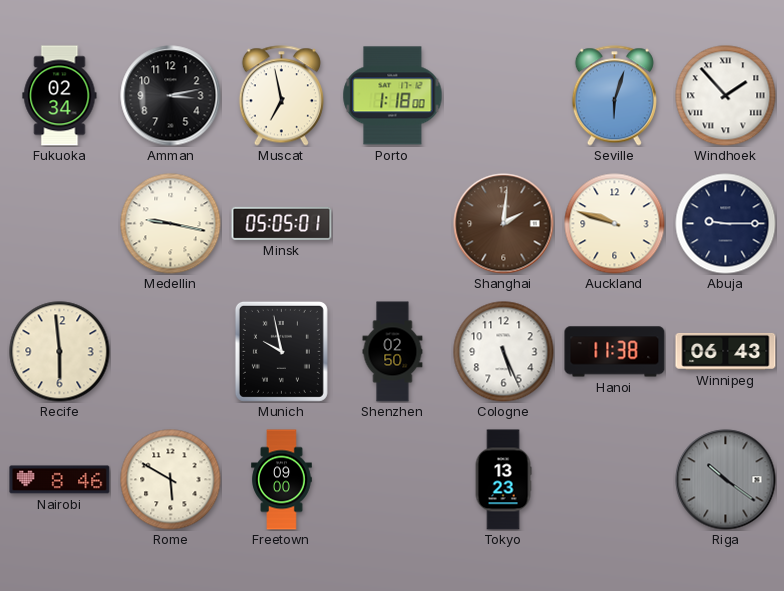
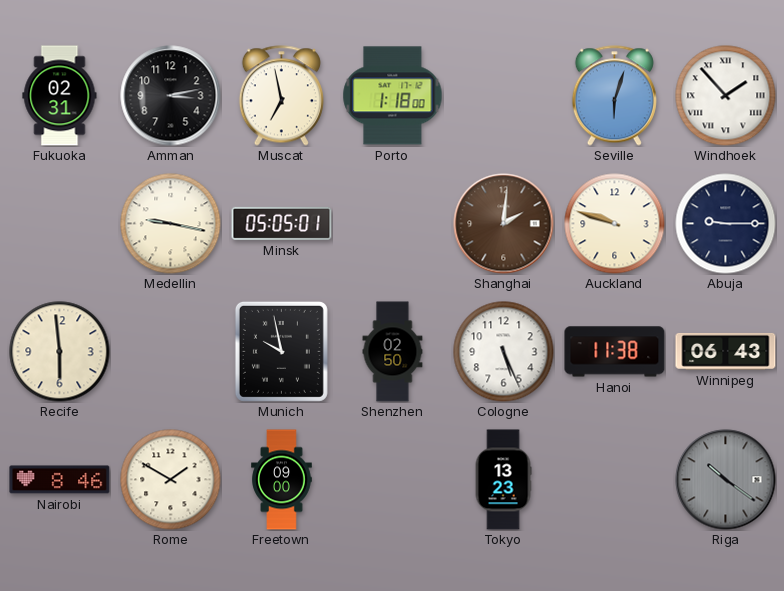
Fukuoka: 02:34 -> 02:31 (60, 96)
Rome: 5:50 -> 1:50 (171, 480)
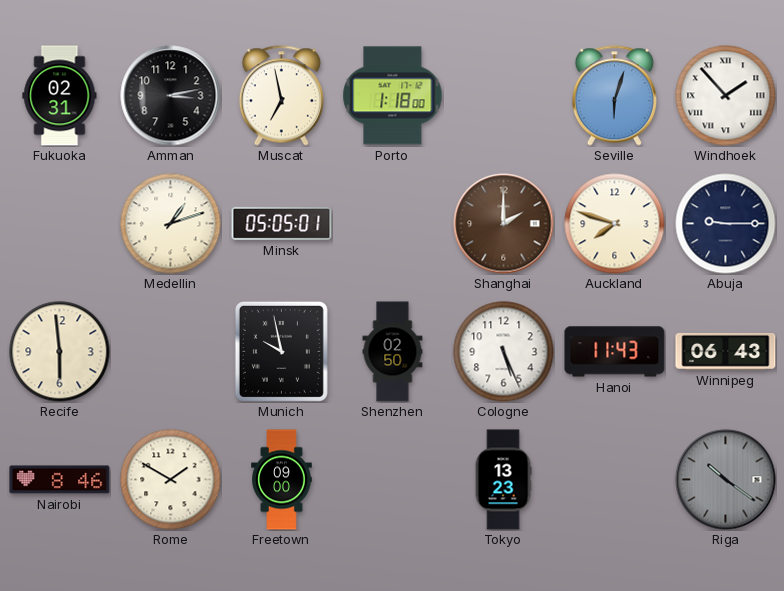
Medellin: 9:17 -> 1:12 (171, 224)
Shanghai: 2:01 -> 2:00 (504, 224)
Auckland: 9:48 -> 7:48 (615, 224)
Hanoi: 11:38 -> 11:43 (615, 352)
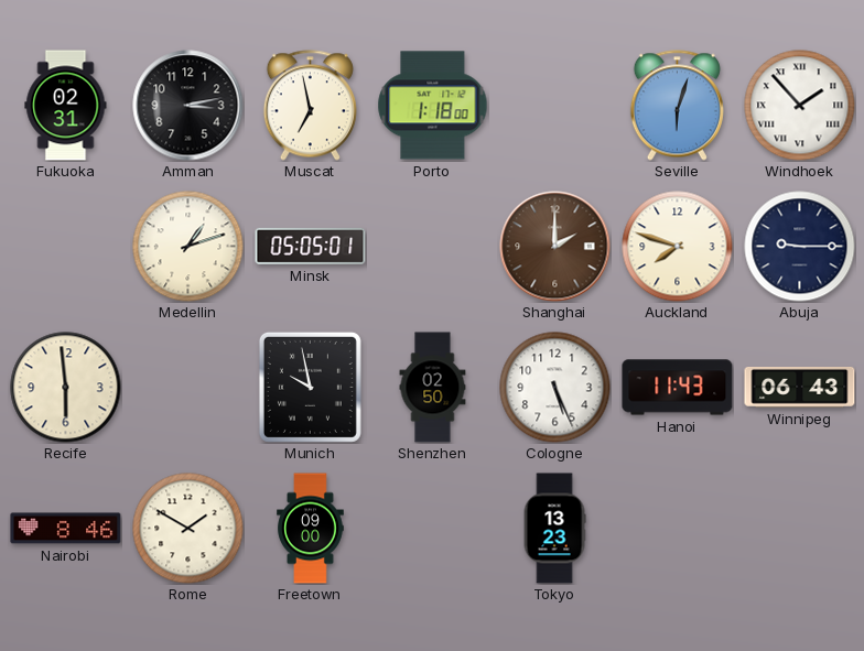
Riga: 10:21 -> none (726, 480)
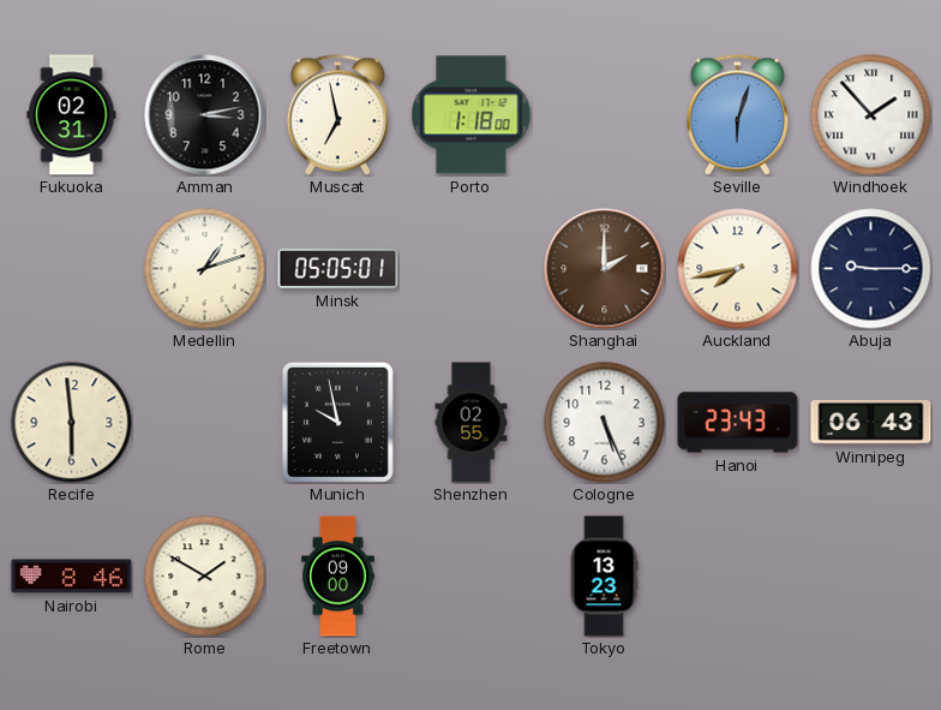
Auckland: 7:48 -> 7:43 (738, 269)
Shenzhen: 02:50 -> 02:55 (472, 423)
Hanoi: 11:43 -> 23:43 (738, 423)
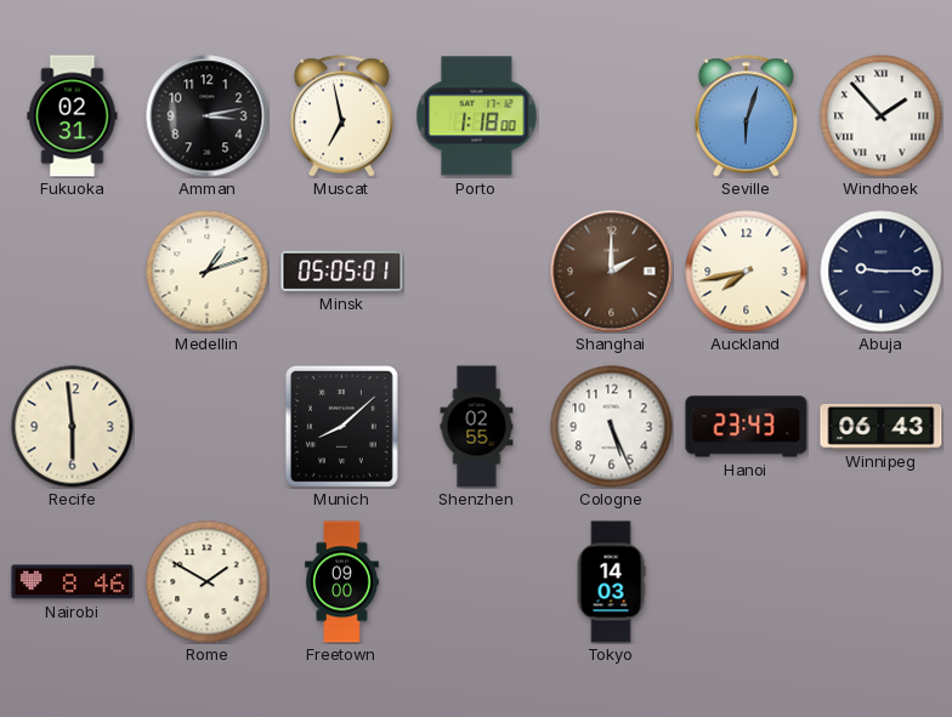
Munich: 9:58 -> 8:08 (341, 426)
Tokyo: 13:23 -> 14:03 (611, 582)
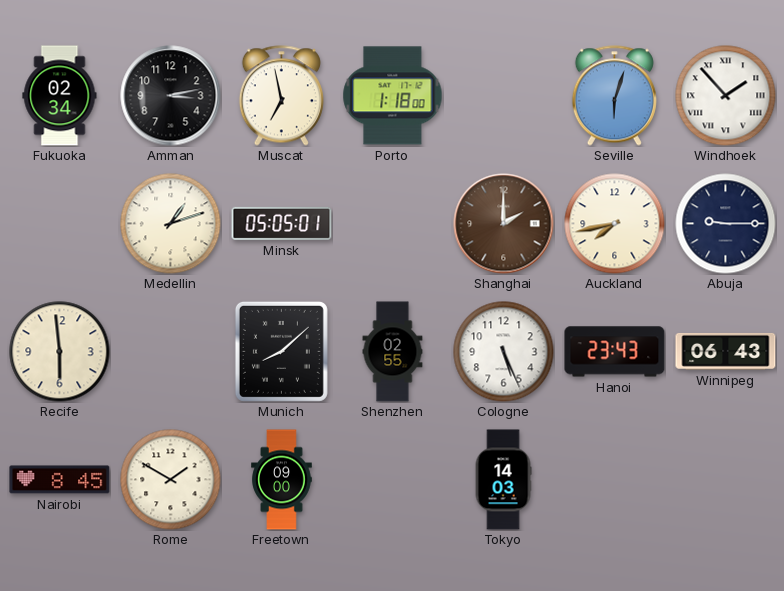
Fukuoka: 02:31 -> 02:34 (60, 96)
Nairobi: 8:46 -> 8:45 (60, 480)
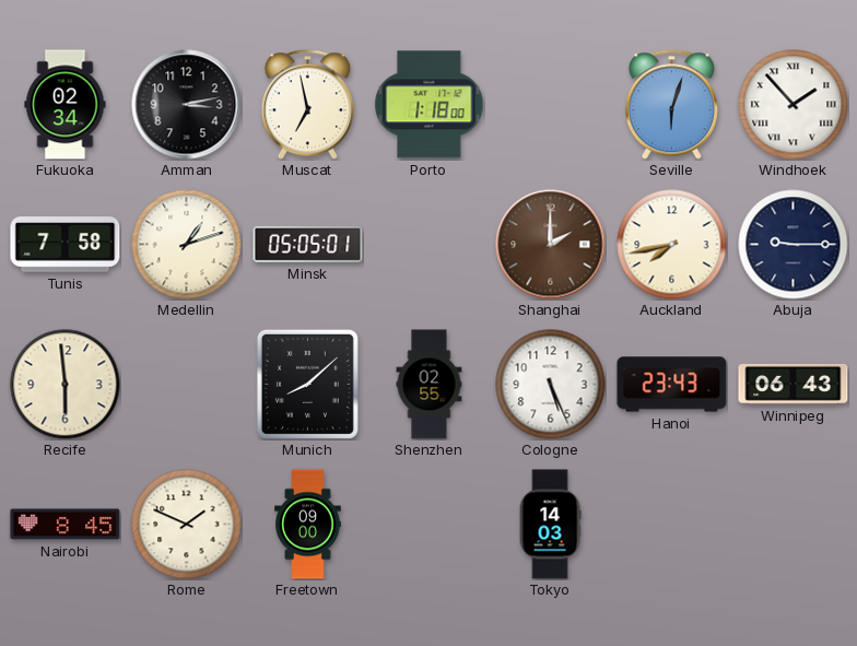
Tunis: none -> 7:58 (66, 245)
Rome: 1:50 -> 1:49 (187, 525)
